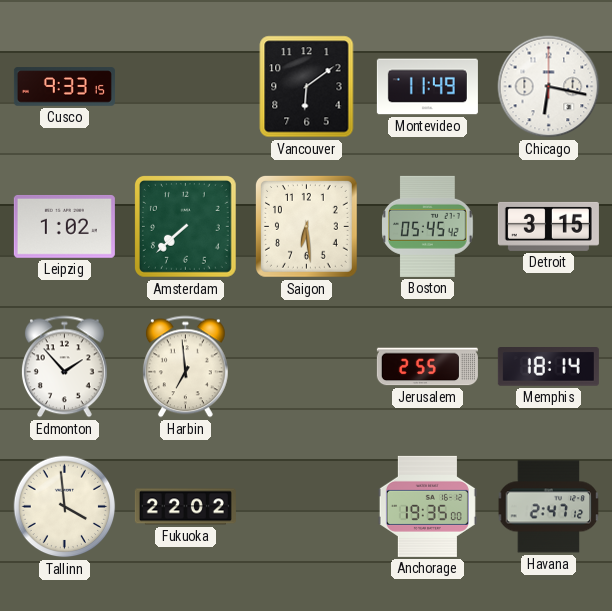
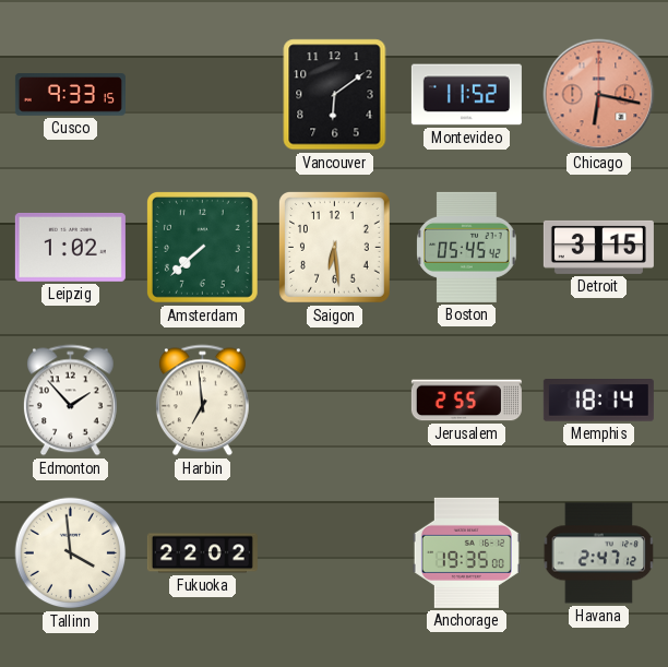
Montevideo: 11:49 -> 11:52 (466, 95)
Chicago dial: white -> salmon (599, 95)
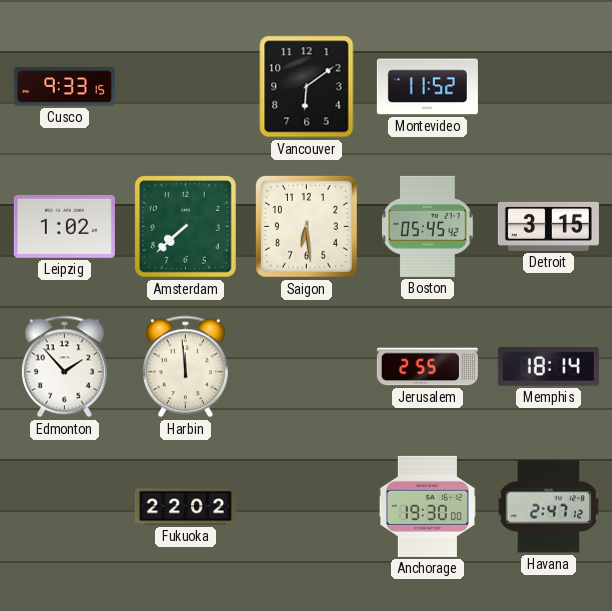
Chicago: 6:17 -> none (599, 95)
Harbin: 6:59 -> 11:59 (186, 367)
Tallinn: 3:59 -> none (71, 553)
Anchorage: 19:35 -> 19:30 (427, 506)
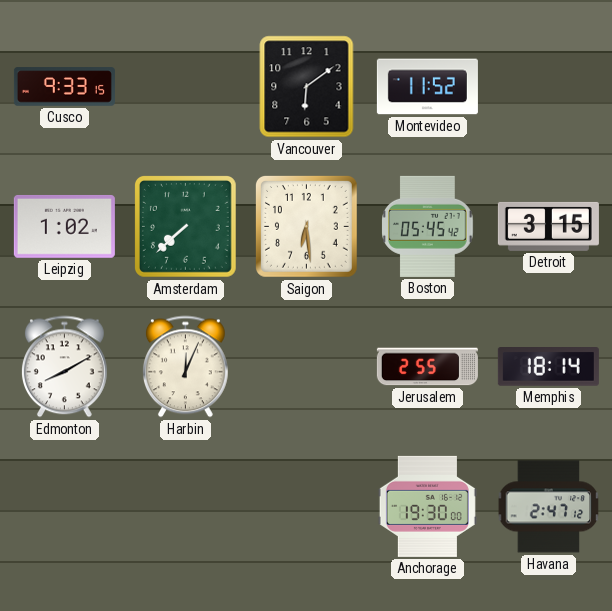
Edmonton: 1:53 -> 8:10 (65, 367)
Harbin: 11:59 -> 12:04 (186, 367)
Fukuoka: 22:02 -> none (185, 507)
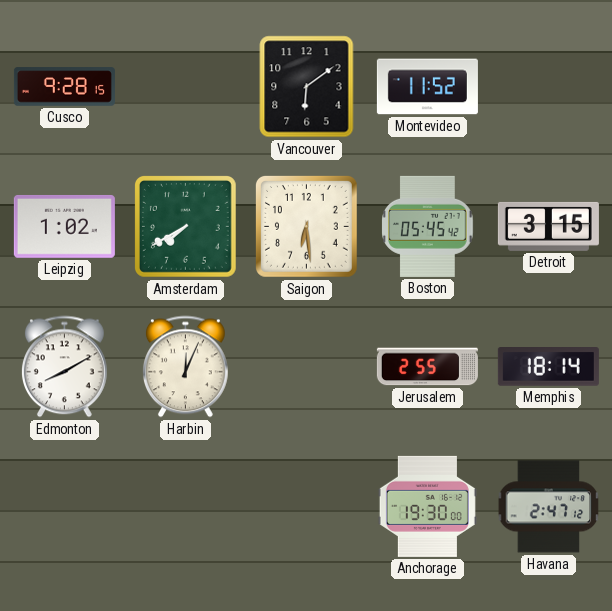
Cusco: 9:33 -> 9:28 (64, 87)
Amsterdam: 7:38 -> 7:40 (185, 226)
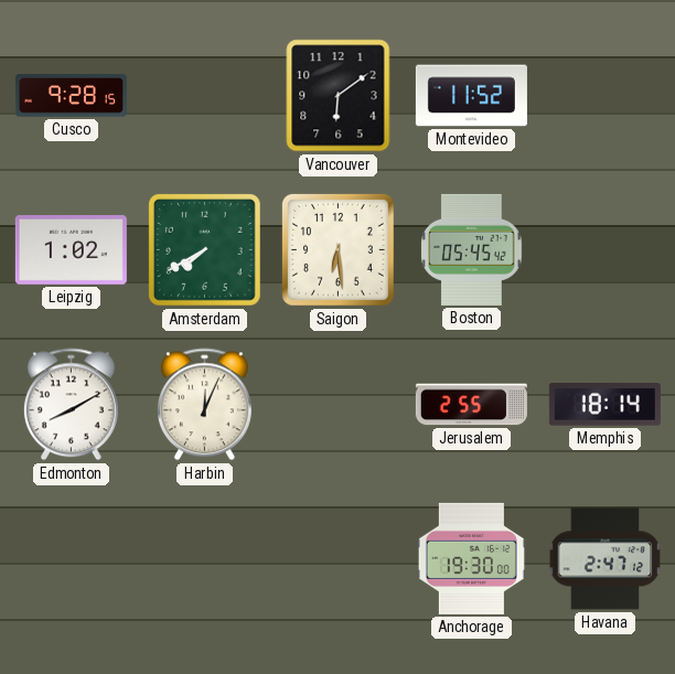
Detroit: 3:15 -> none (548, 226)
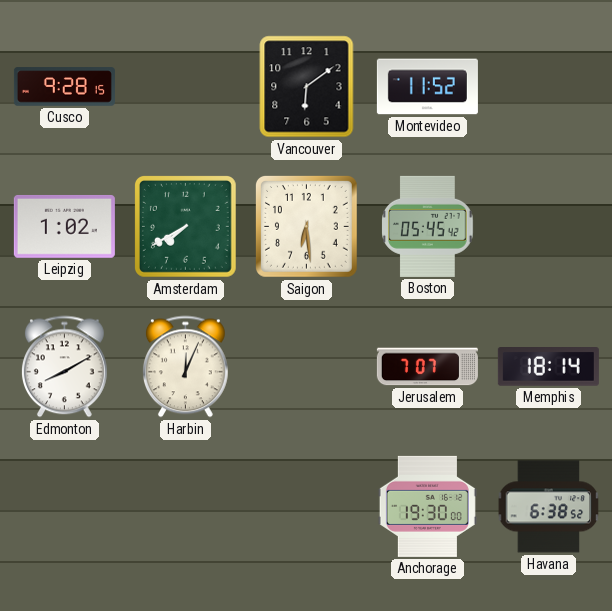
Jerusalem: 2:55 -> 7:07 (427, 367)
Havana: 2:47 -> 6:38 (549, 507)
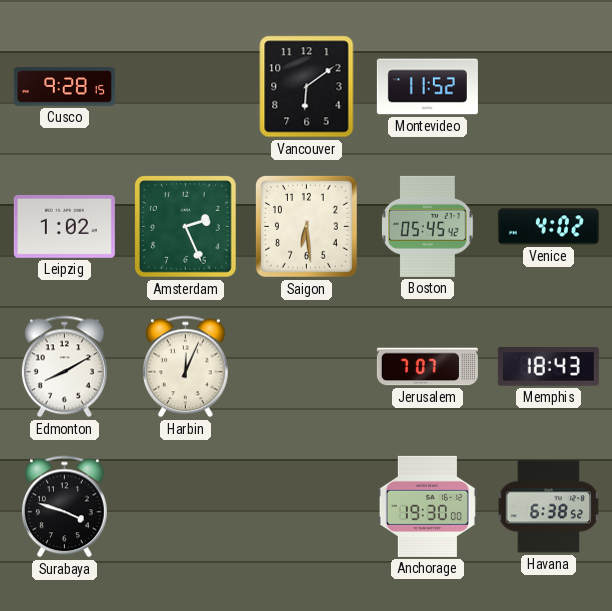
Amsterdam: 7:40 -> 2:26 (185, 226)
Venice: none -> 4:02 (548, 227)
Memphis: 18:14 -> 18:43 (548, 367)
Surabaya: none -> 3:48 (65, 507)
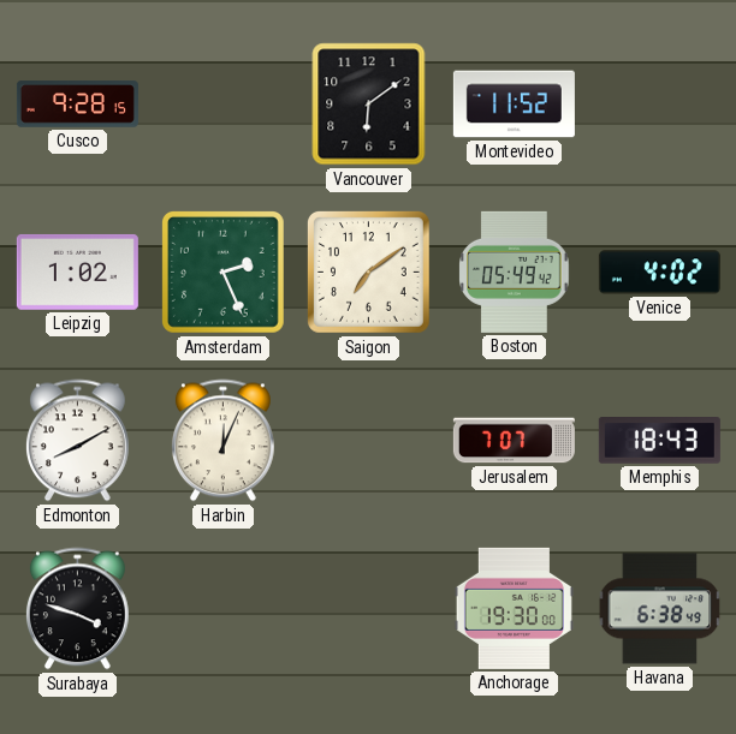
Saigon: 6:29 -> 7:09 (368, 271)
Boston: 05:45 -> 05:49 (515, 271)
Havana: 6:38:52 -> 6:38:49 (660, 609)
